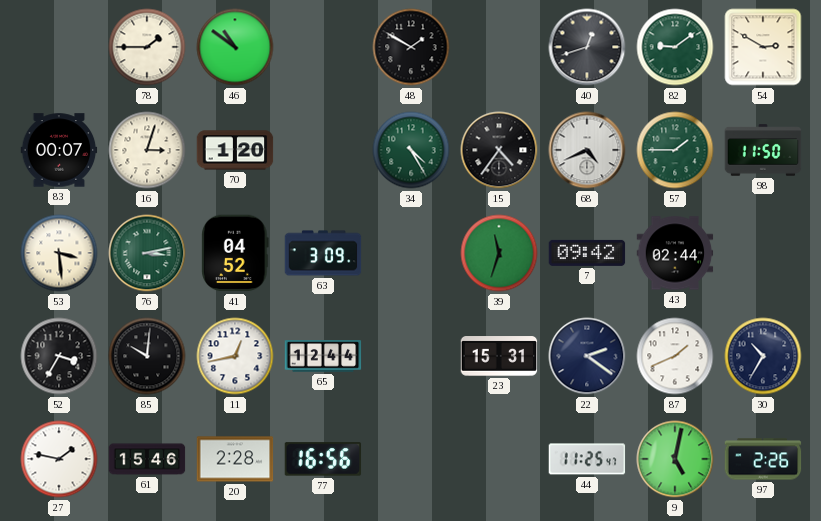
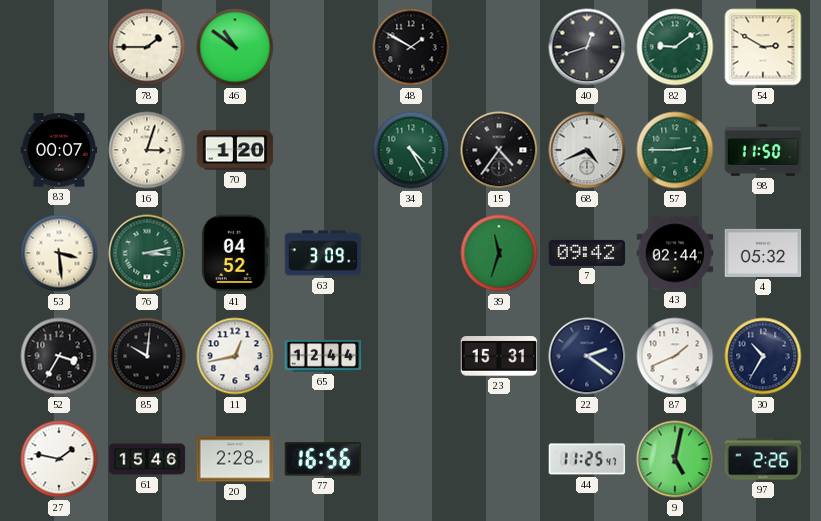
57: 1:45 -> 2:45 (675, 150)
4: none -> 05:32 (763, 253)
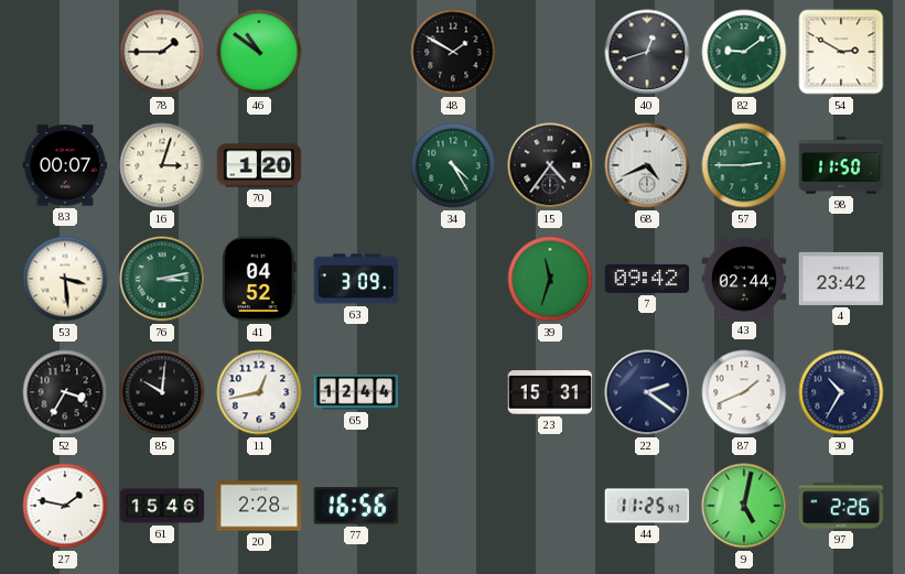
4: 05:32 -> 23:42 (841, 279)
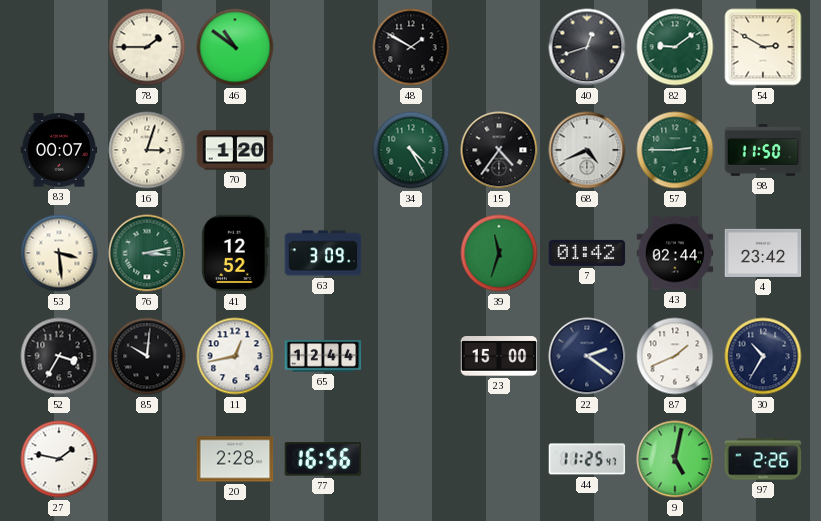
41: 04:52 -> 12:52 (235, 253)
7: 09:42 -> 01:42 (587, 253)
23: 15:31 -> 15:00 (499, 356)
61: 15:46 -> none (162, 506)
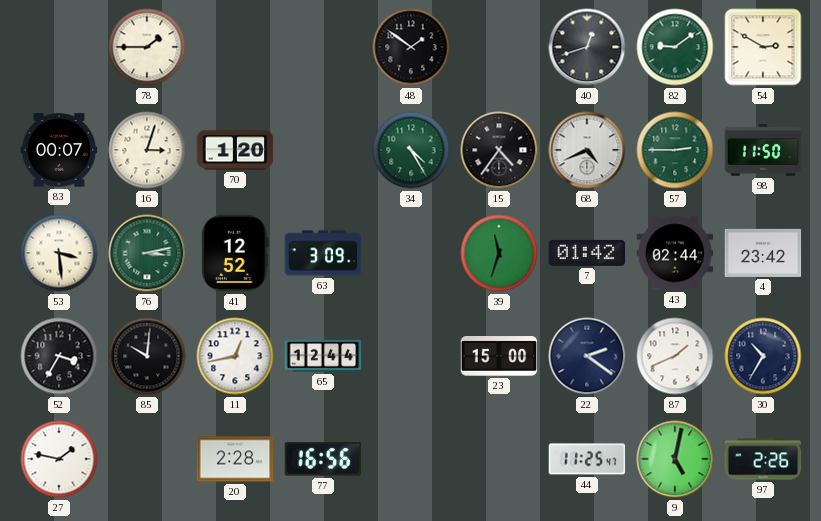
46: 10:51 -> none (235, 47)
48: 1:50 -> 1:51 (411, 47)
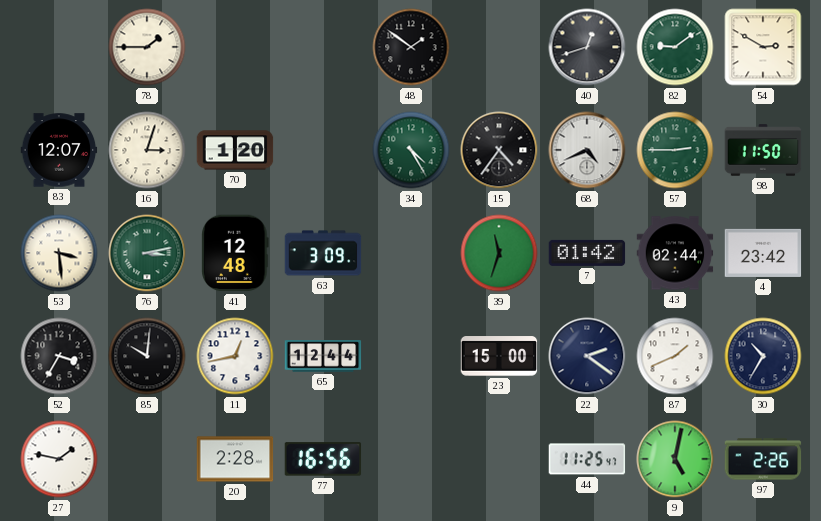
83: 00:07 -> 12:07 (59, 150)
41: 12:52 -> 12:48 (235, 253)
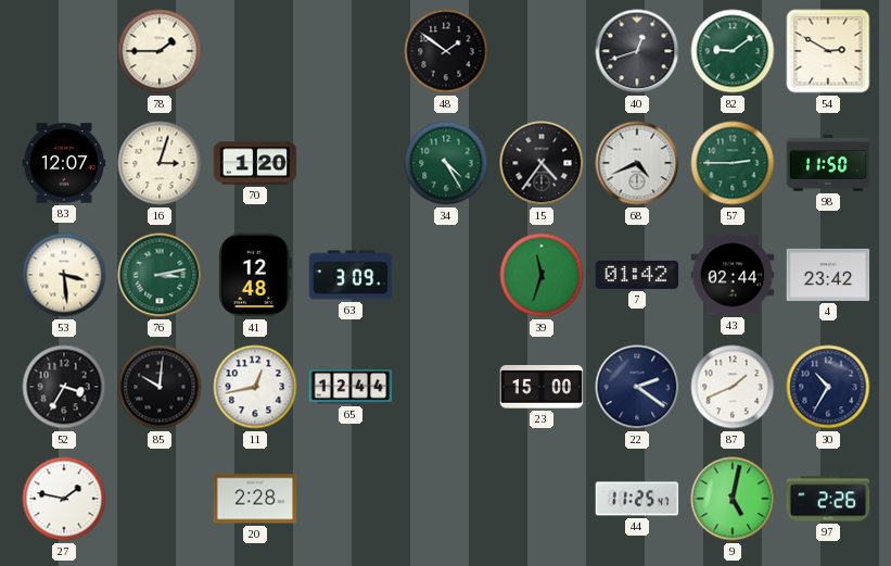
77: 16:56 -> none (323, 459)
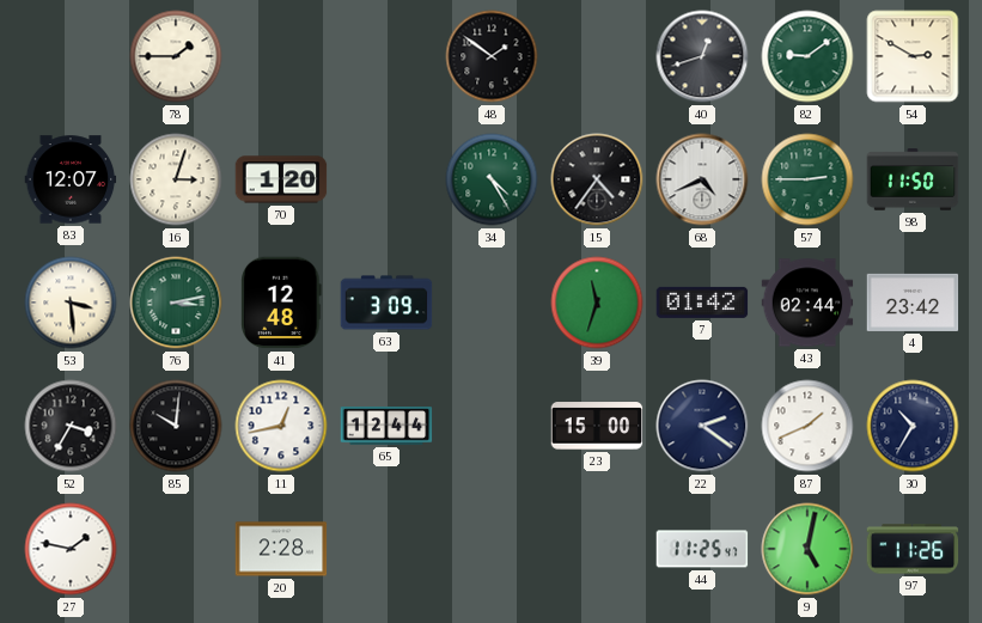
97: 2:26 -> 11:26 (913, 549)
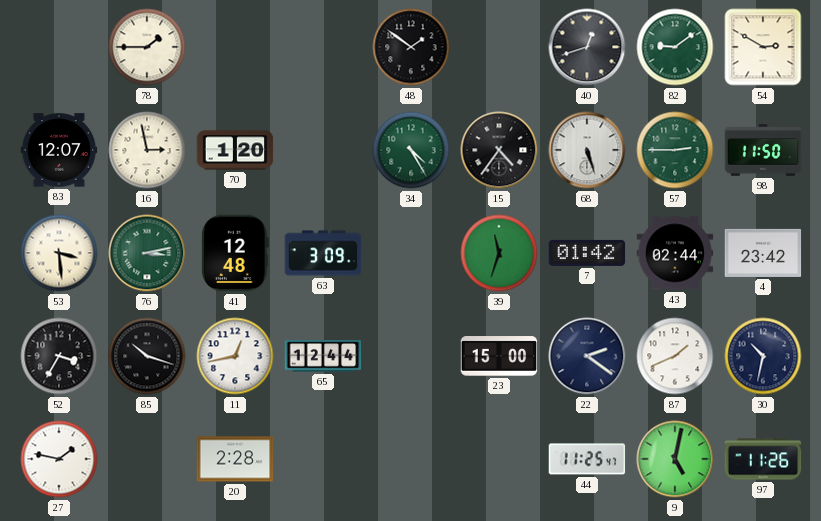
16: 3:03 -> 2:58 (147, 150)
68: 4:41 -> 5:27 (587, 150)
85: 10:01 -> 10:18 (147, 356)
30: 10:35 -> 10:32 (763, 356)
